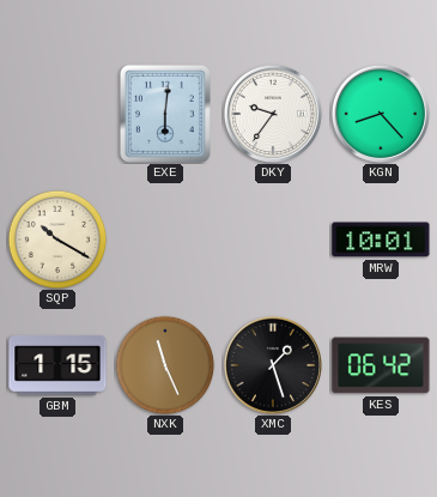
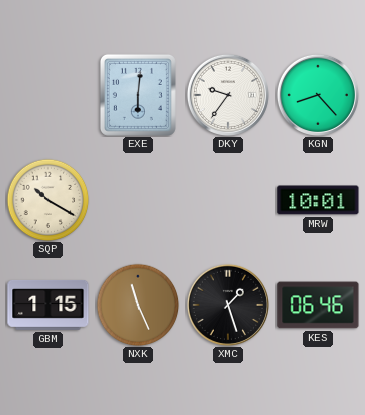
KES: 06:42 -> 06:46 (318, 305)
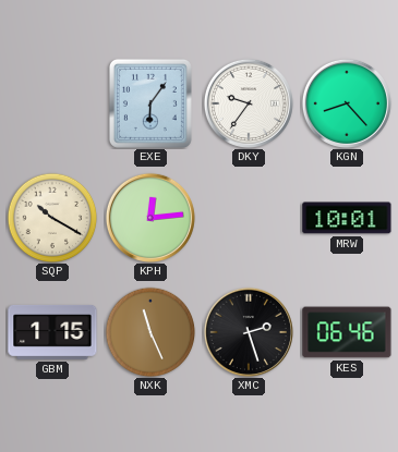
EXE: 6:01 -> 6:06 (150, 103)
KPH: none -> 12:14 (150, 218)
XMC: 1:27 -> 2:27 (249, 332)
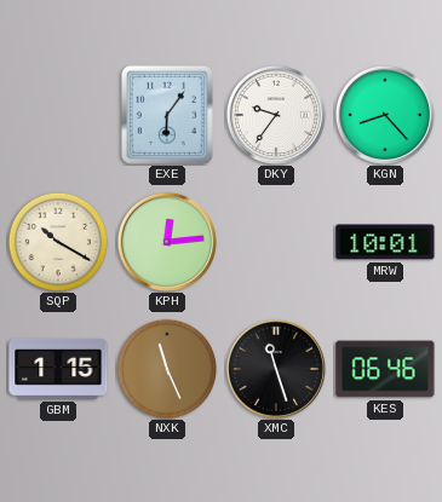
XMC: 2:27 -> 11:27 (276, 369)
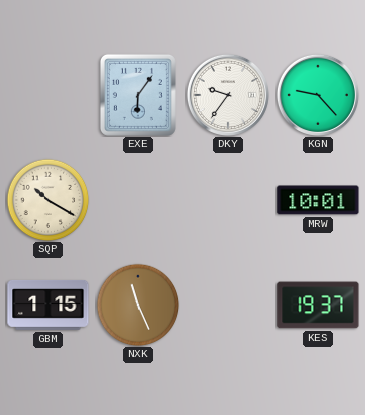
KGN: 8:23 -> 9:23 (318, 95)
KPH: 12:14 -> none (167, 242)
XMC: 11:27 -> none (276, 369)
KES: 06:46 -> 19:37 (318, 305)
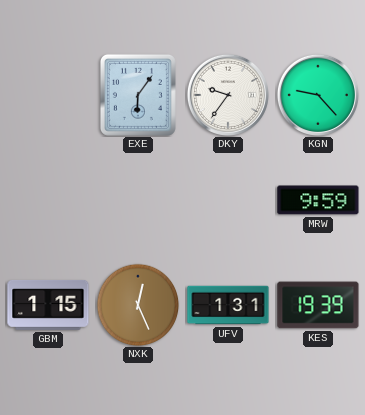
SQP: 10:20 -> none (48, 200)
MRW: 10:01 -> 9:59 (318, 200)
NXK: 11:26 -> 12:26 (138, 305)
UFV: none -> 1:31 (228, 305)
KES: 19:37 -> 19:39 (318, 305)
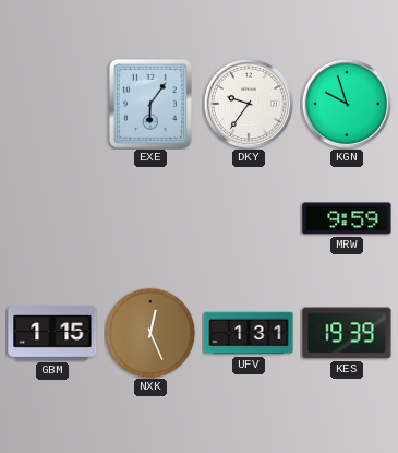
KGN: 9:23 -> 9:57 (347, 104)
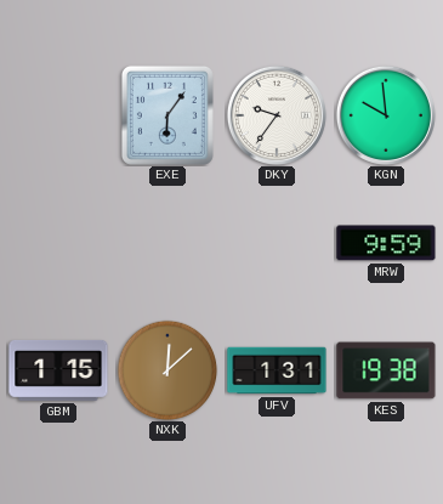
KGN: 9:57 -> 9:59 (386, 115)
NXK: 12:26 -> 12:08 (167, 370)
KES: 19:39 -> 19:38 (386, 370)
